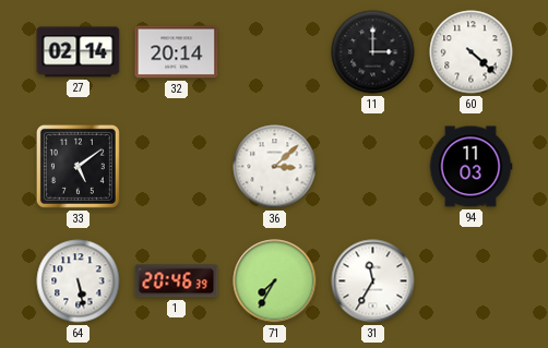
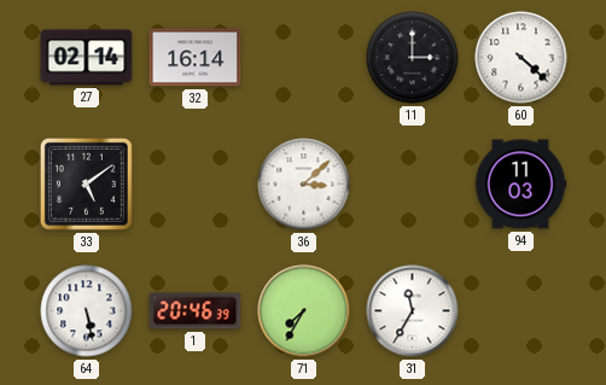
32: 20:14 -> 16:14 (196, 58)
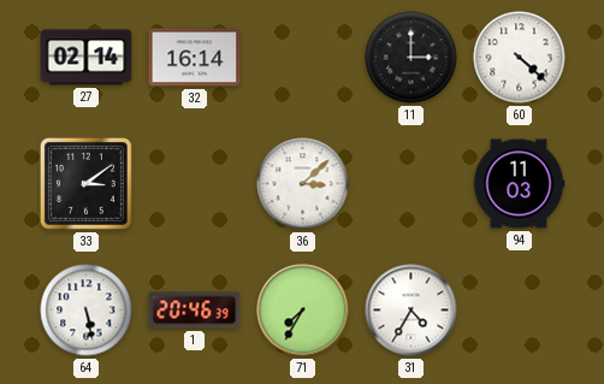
33: 5:09 -> 3:09 (85, 183)
31: 11:35 -> 4:35 (411, 311)
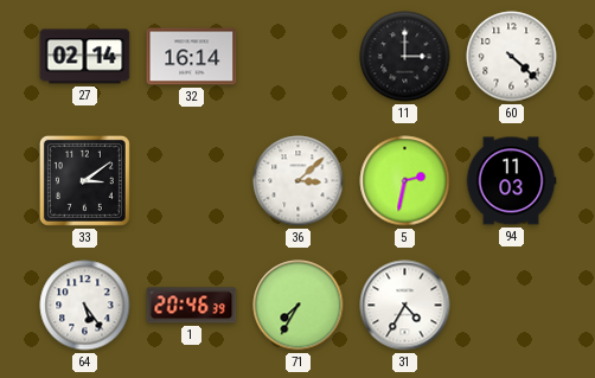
5: none -> 2:32 (405, 181)
64: 5:28 -> 5:24 (85, 306)
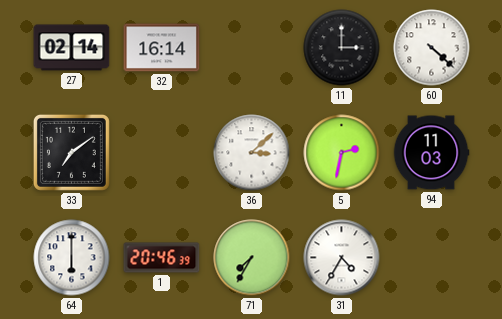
33: 3:09 -> 7:09 (71, 152)
64: 5:24 -> 6:00 (72, 258)
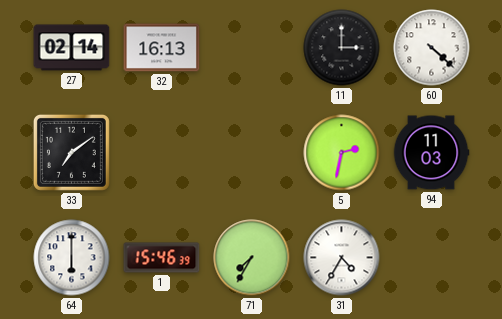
32: 16:14 -> 16:13 (162, 48)
36: 3:08 -> none (252, 153)
1: 20:46 -> 15:46 (162, 258)
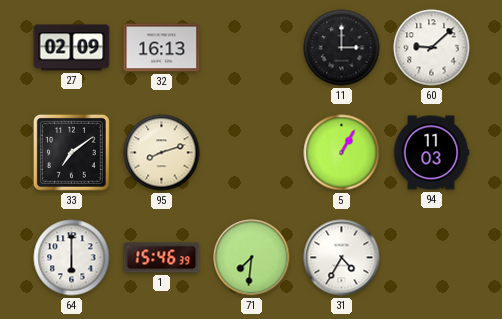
27: 02:14 -> 02:09 (72, 48)
60: 4:22 -> 9:08 (432, 48)
95: none -> 8:12 (162, 153)
5: 2:32 -> 1:05 (342, 153)
71: 7:35 -> 7:31 (252, 258)
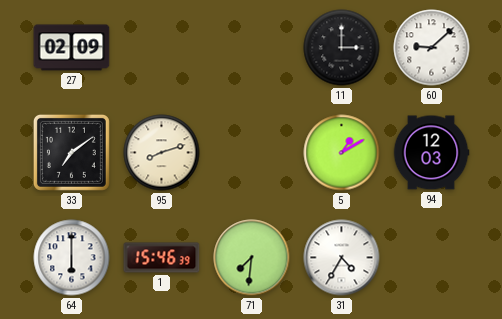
32: 16:13 -> none (162, 48)
5: 1:05 -> 1:10 (342, 153)
94: 11:03 -> 12:03 (431, 153)
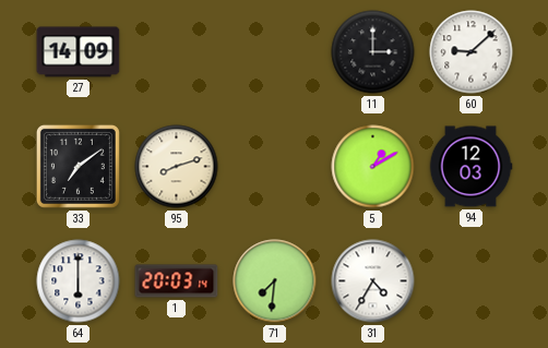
27: 02:09 -> 14:09 (79, 52)
1: 15:46 -> 20:03 (177, 281)
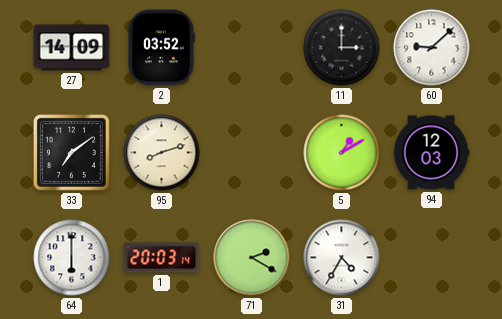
2: none -> 03:52 (161, 48)
71: 7:31 -> 2:20 (252, 258)
